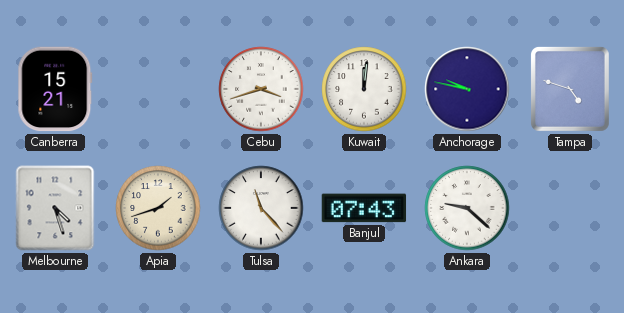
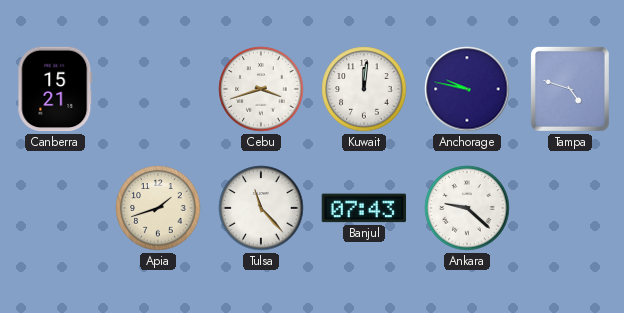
Melbourne: 4:27 -> none (55, 208)
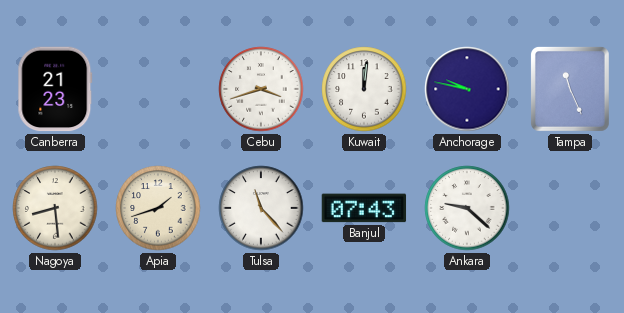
Canberra: 15:21 -> 21:23 (55, 89)
Tampa: 4:48 -> 11:26 (570, 89)
Nagoya: none -> 8:29 (55, 208)
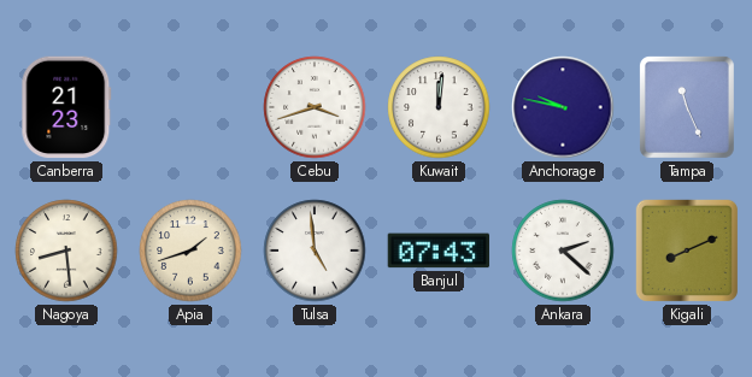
Tulsa: 11:23 -> 4:59 (315, 251)
Ankara: 9:22 -> 2:22 (563, 251)
Kigali: none -> 8:11 (687, 251)
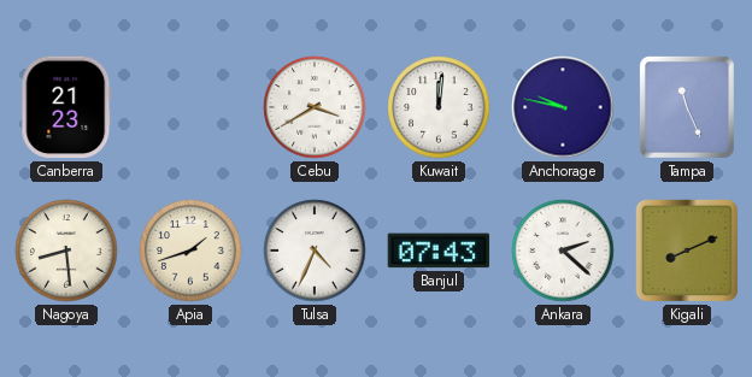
Cebu: 3:42 -> 3:40 (315, 107)
Tulsa: 4:59 -> 4:34 (315, 251)
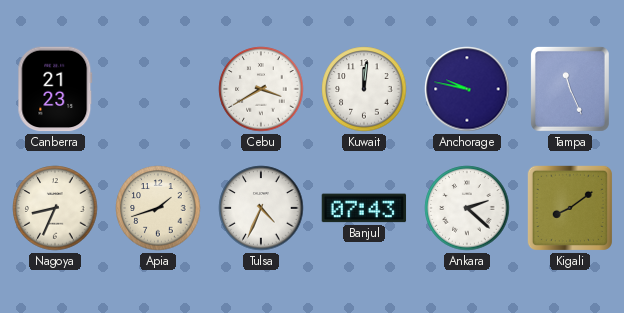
Nagoya: 8:29 -> 8:34 (55, 208)
Kigali: 8:11 -> 8:09 (570, 208)
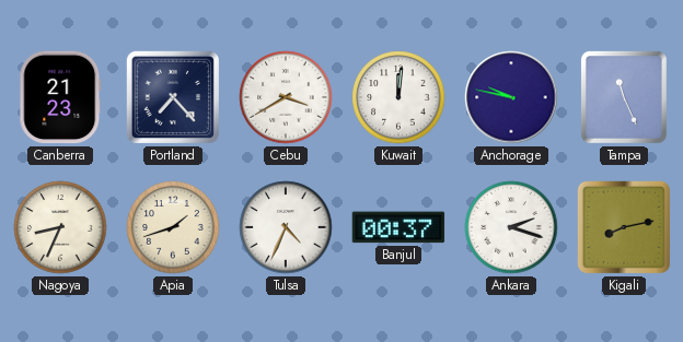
Portland: none -> 7:23 (173, 97)
Banjul: 07:43 -> 00:37 (398, 227)
Ankara: 2:22 -> 2:18 (511, 227)
Kigali: 8:09 -> 8:13 (624, 227)
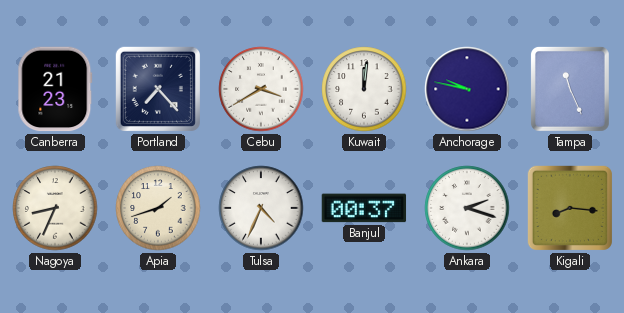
Kigali: 8:13 -> 8:16 (570, 208)
